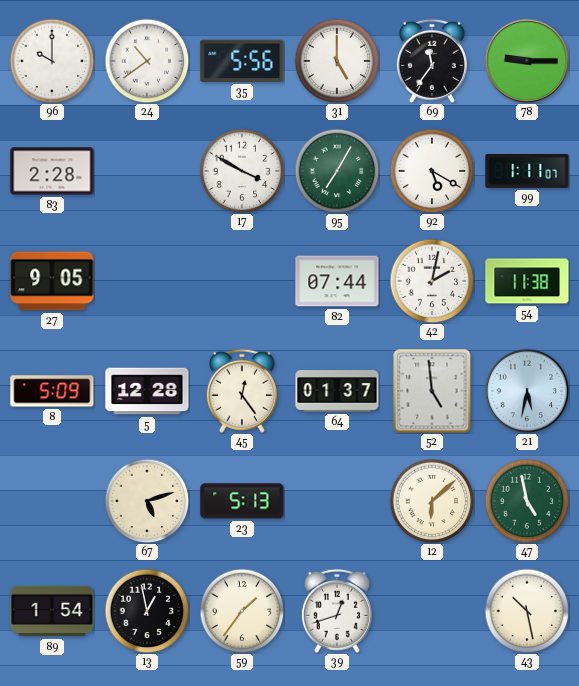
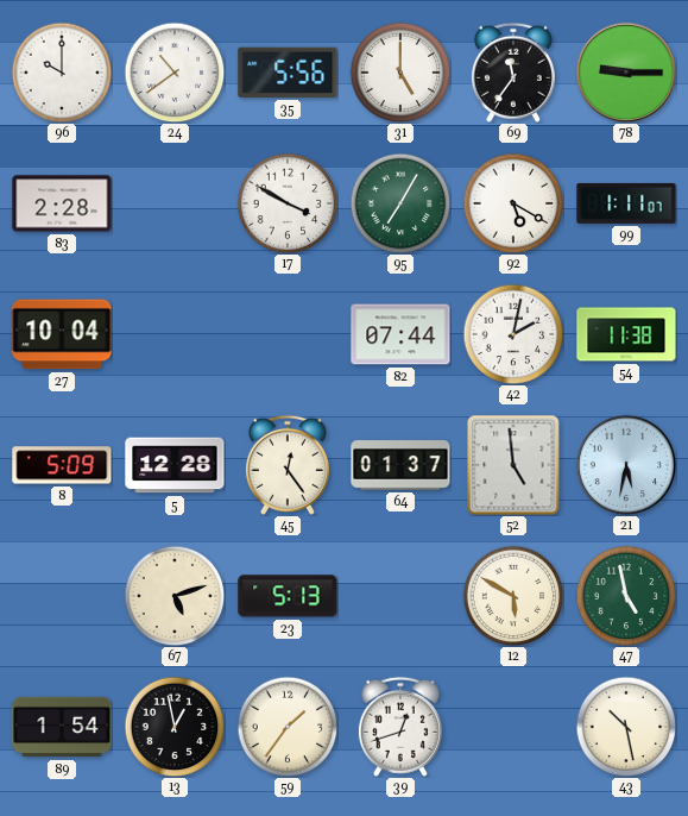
27: 9:05 -> 10:04 (62, 334)
12: 6:08 -> 5:50 (513, 596)
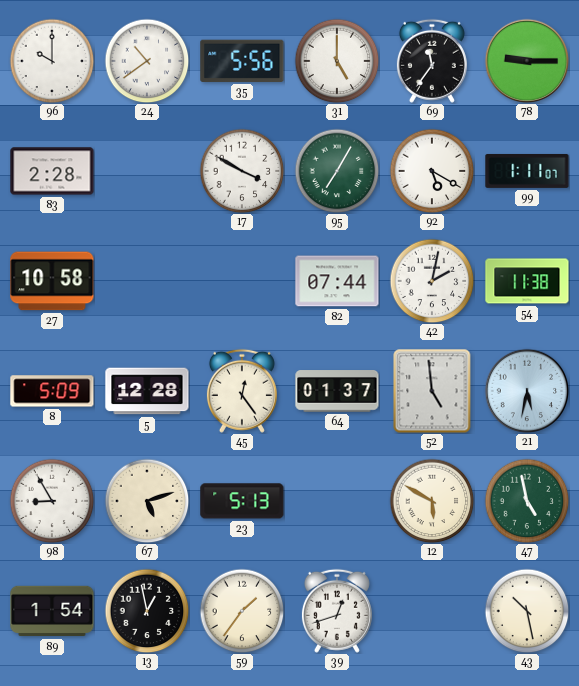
27: 10:04 -> 10:58 (52, 281)
98: none -> 8:55 (52, 501)
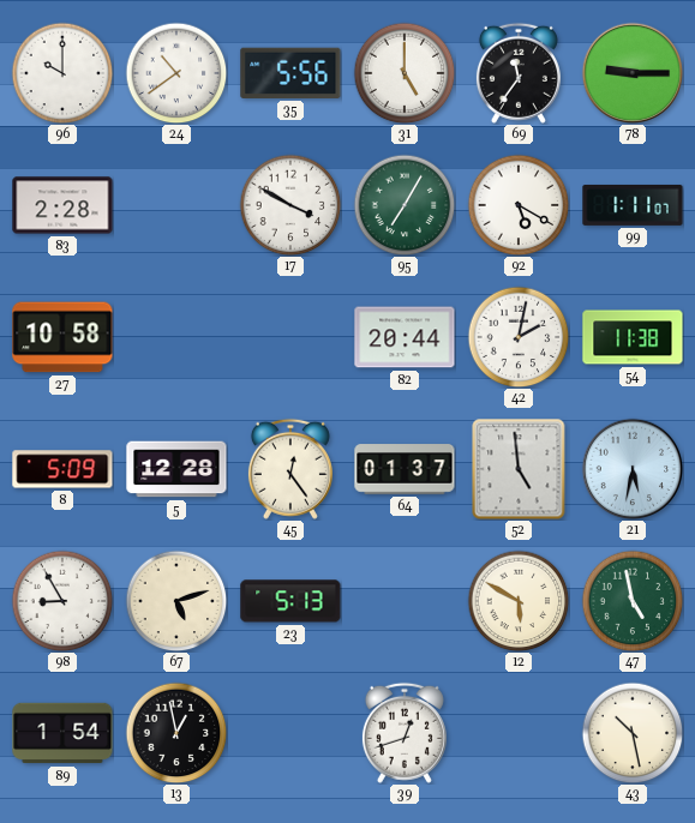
82: 07:44 -> 20:44 (405, 337)
59: 1:36 -> none (242, 611)
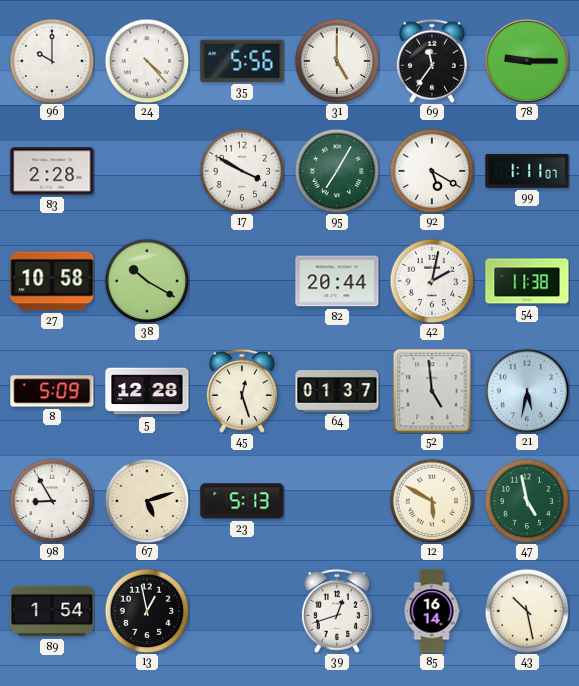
24: 10:39 -> 4:23 (147, 61)
38: none -> 10:20 (147, 281)
45: 12:24 -> 12:27 (242, 391)
85: none -> 16:14 (432, 611)
